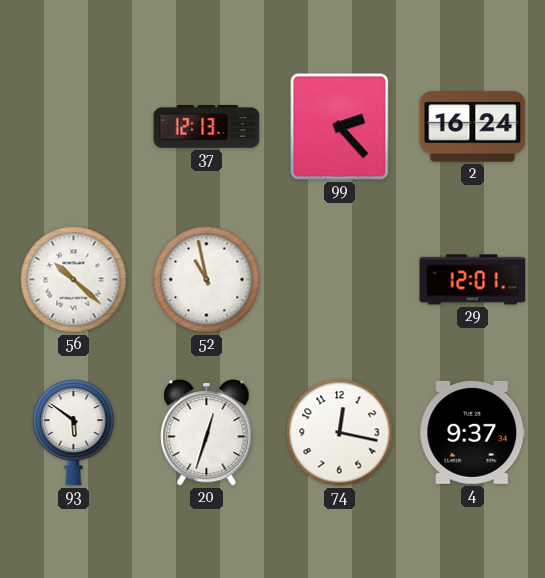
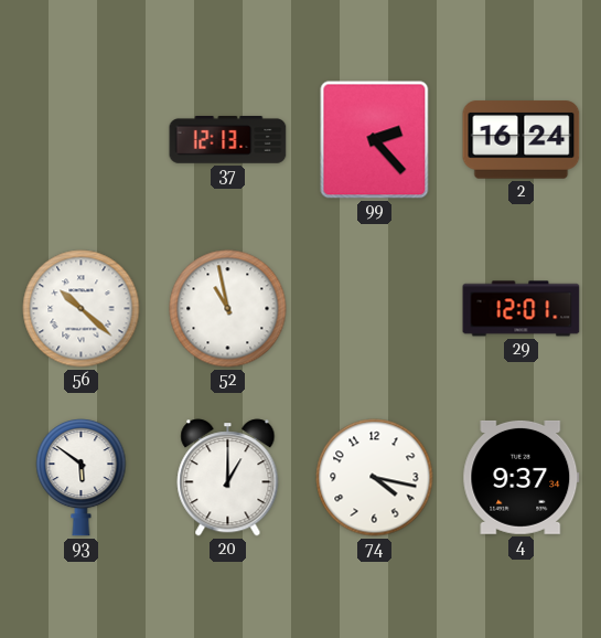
20: 12:33 -> 1:00 (228, 478)
74: 12:17 -> 4:17 (375, 478)
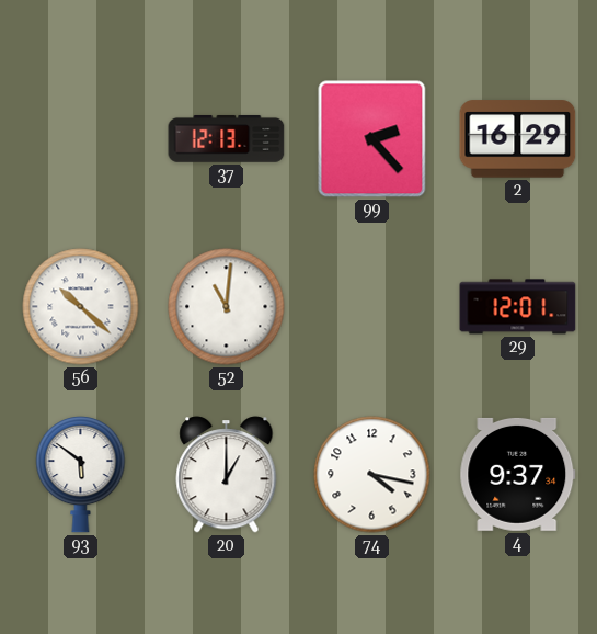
2: 16:24 -> 16:29 (518, 139)
52: 10:58 -> 11:01 (227, 307)
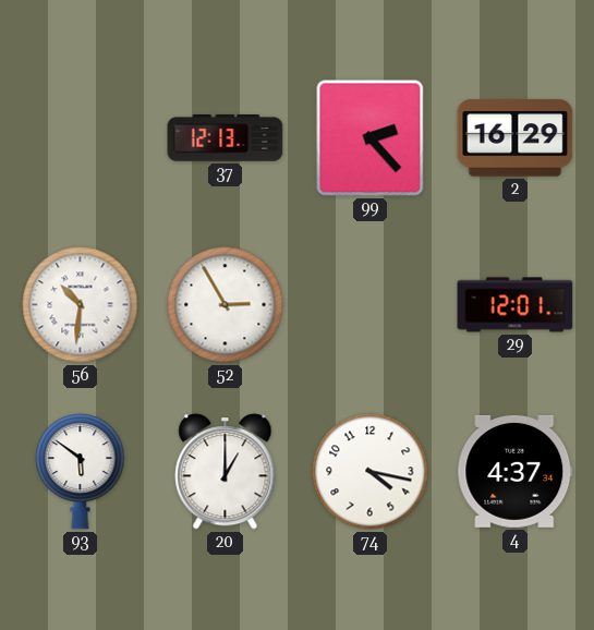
56: 10:22 -> 10:31 (81, 305)
52: 11:01 -> 2:55 (226, 305)
4: 9:37 -> 4:37 (516, 471)
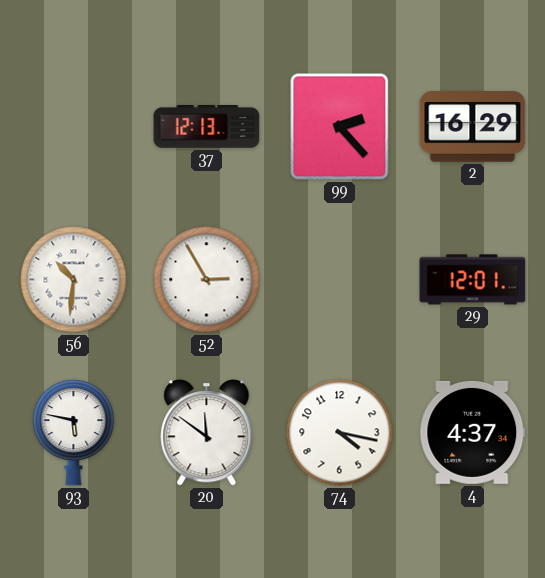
93: 5:51 -> 5:47 (74, 433)
20: 1:00 -> 11:51 (207, 433)
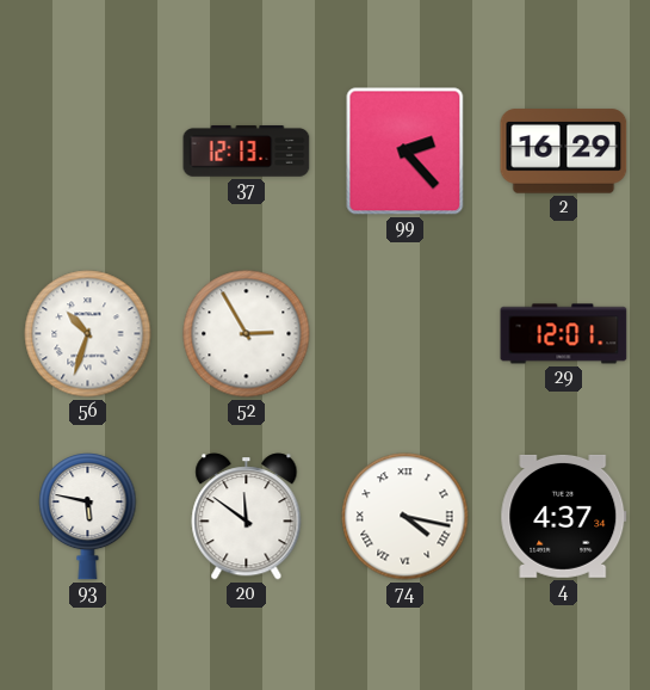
56: 10:31 -> 10:33 (88, 334)
74 numerals: Arabic -> Roman (406, 517)
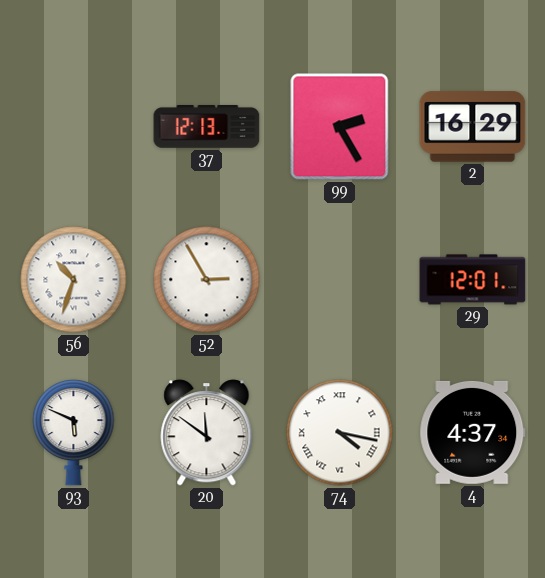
99: 2:23 -> 2:25 (340, 127)
93: 5:47 -> 5:49 (74, 433)
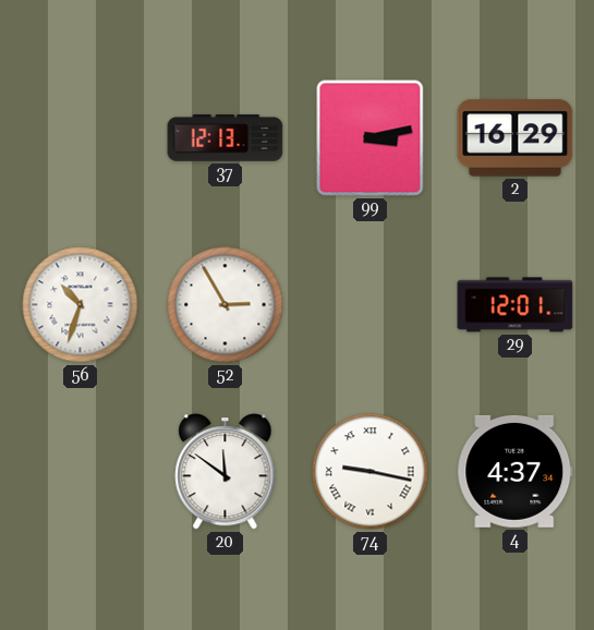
99: 2:25 -> 3:13 (371, 138)
93: 5:49 -> none (74, 433)
74: 4:17 -> 9:17 (371, 472)
